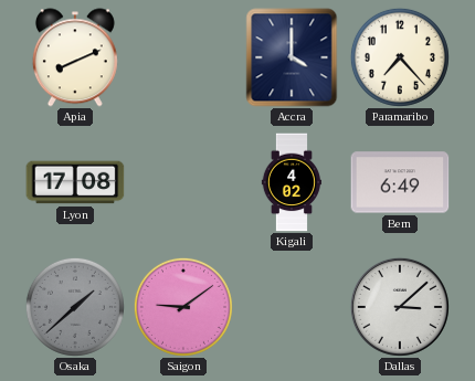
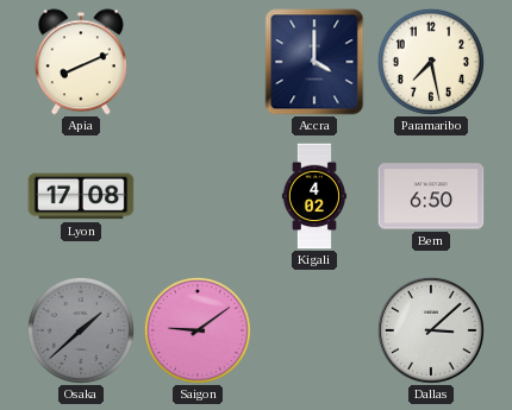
Paramaribo: 7:23 -> 7:28 (431, 62)
Bern: 6:49 -> 6:50 (431, 196)
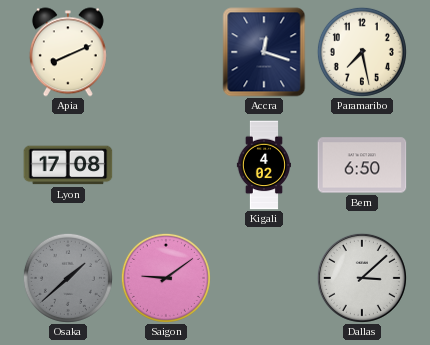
Accra: 4:00 -> 12:18 (264, 52)
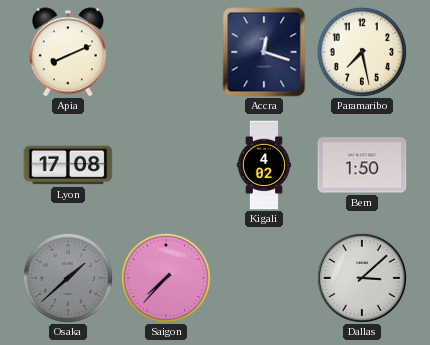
Bern: 6:50 -> 1:50 (362, 165)
Saigon: 9:09 -> 7:37 (166, 278)
